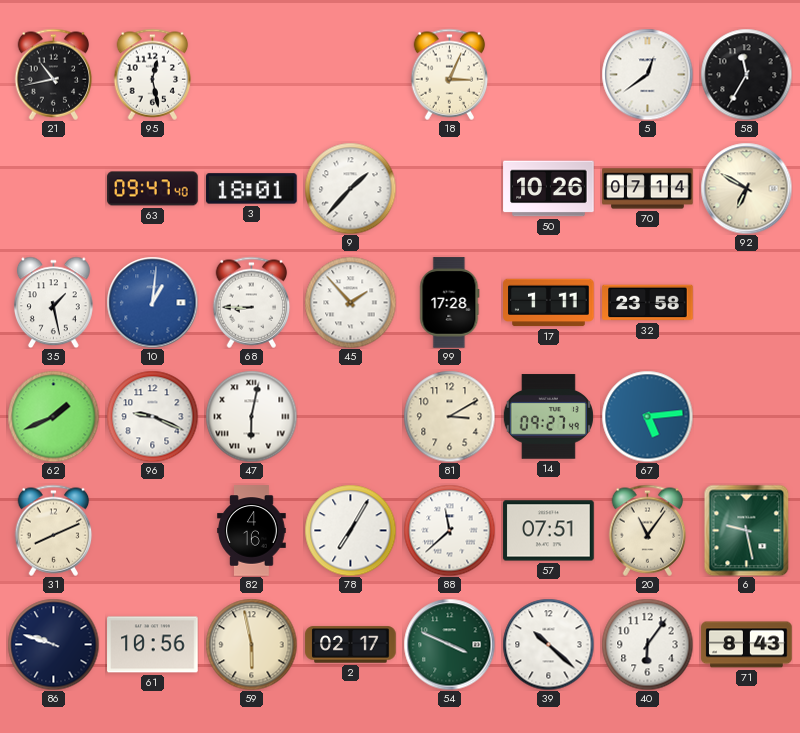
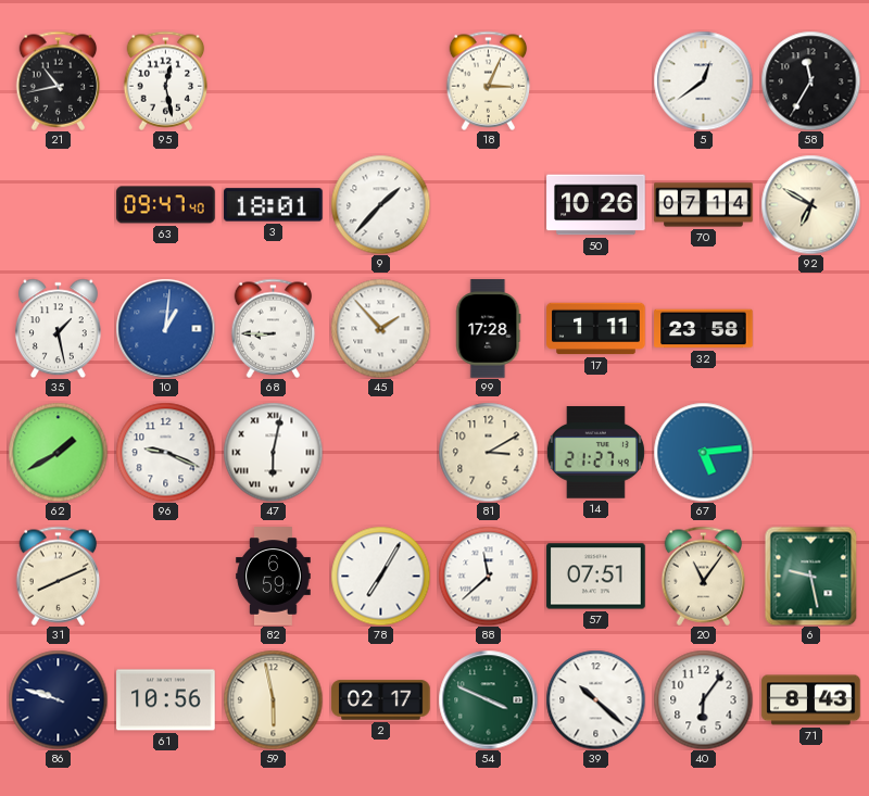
62: 1:41 -> 1:40 (58, 452)
14: 09:27 -> 21:27 (595, 453)
82: 4:16 -> 6:59 (274, 577)
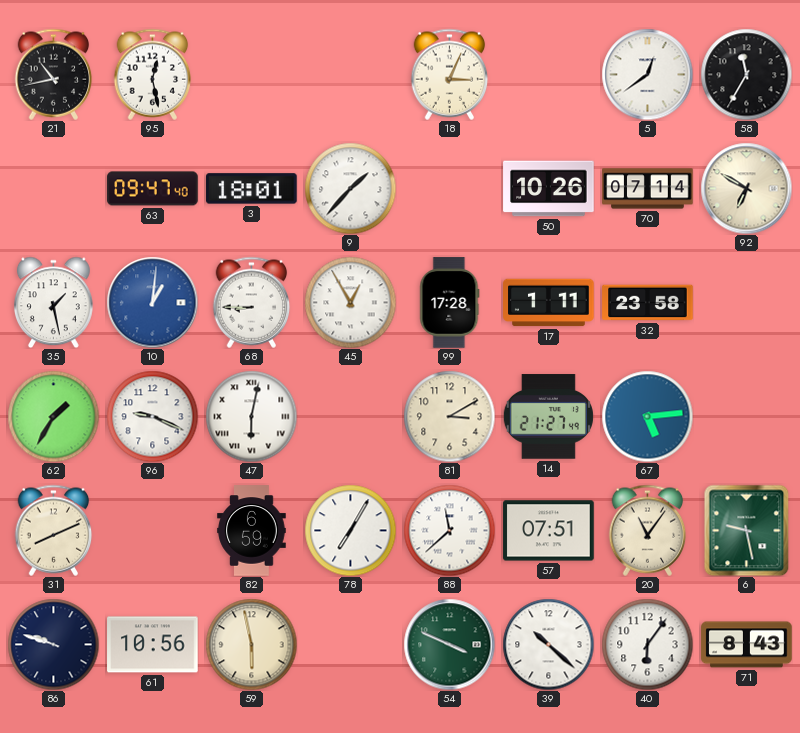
45: 1:53 -> 12:55 (350, 302)
62: 1:40 -> 1:35 (53, 416)
2: 02:17 -> none (381, 700)
